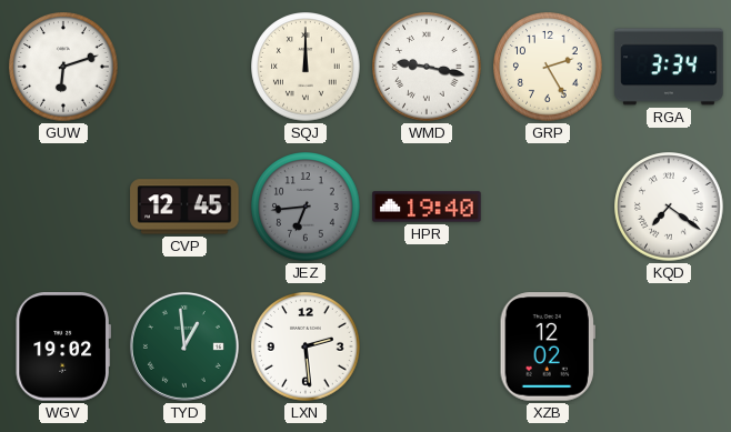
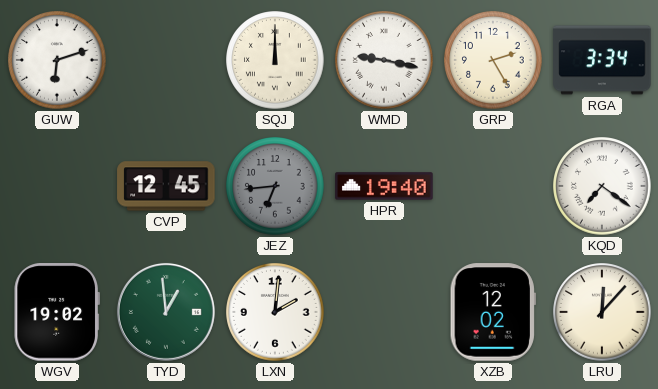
LXN: 2:29 -> 2:01 (275, 312)
LRU: none -> 12:07 (602, 312)
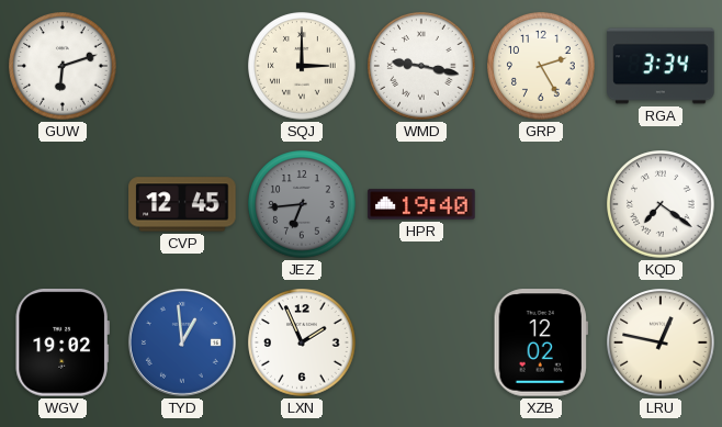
SQJ: 12:00 -> 3:00 (302, 66)
TYD dial: green -> blue (182, 342)
LXN: 2:01 -> 1:56 (302, 342)
LRU: 12:07 -> 12:47 (661, 342)
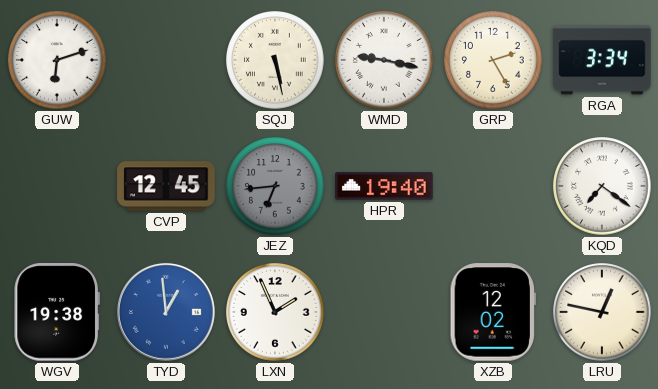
SQJ: 3:00 -> 5:28 (275, 60)
WGV: 19:02 -> 19:38 (57, 312)
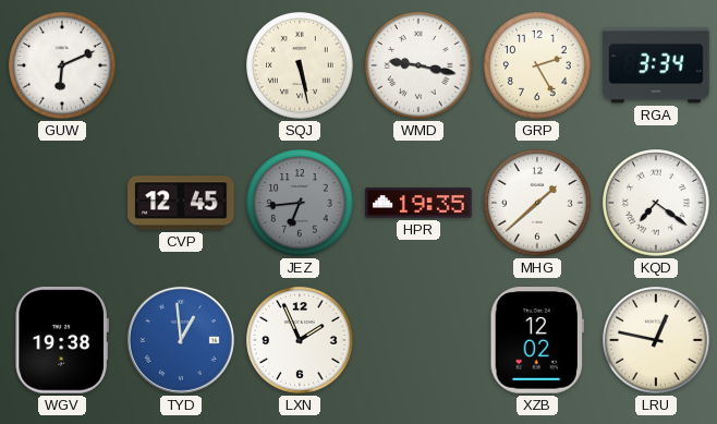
GUW: 6:12 -> 6:11 (62, 65)
HPR: 19:40 -> 19:35 (418, 203)
MHG: none -> 1:38 (537, 203)
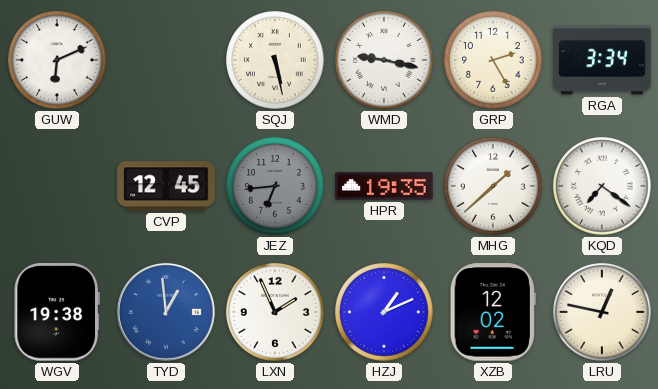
HZJ: none -> 1:11 (384, 312)
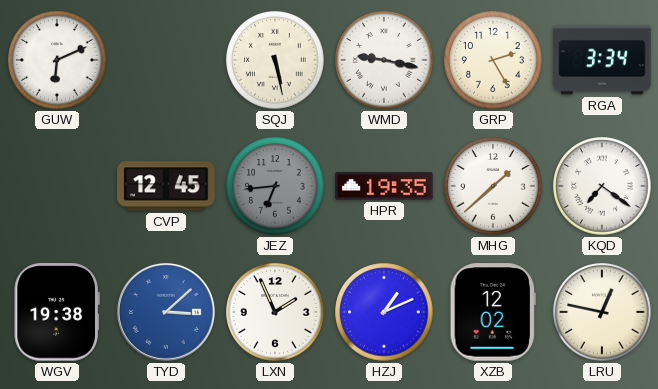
TYD: 12:59 -> 3:08 (166, 312)
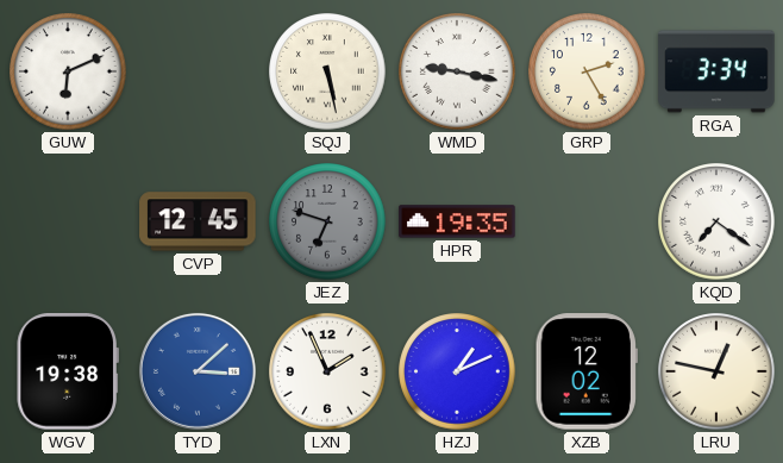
JEZ: 6:44 -> 6:48 (327, 221)
MHG: 1:38 -> none (493, 186)
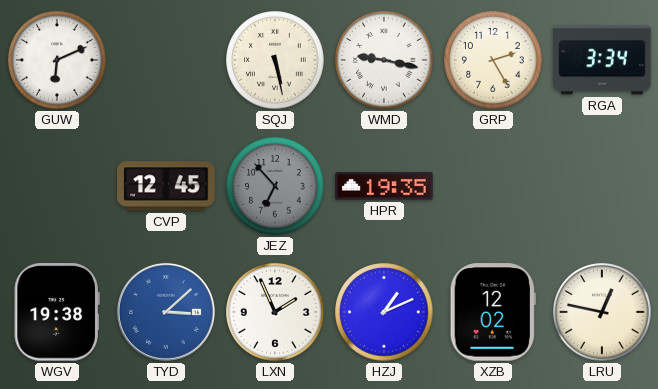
JEZ: 6:48 -> 6:53 (275, 186)
KQD: 7:21 -> none (716, 221)
